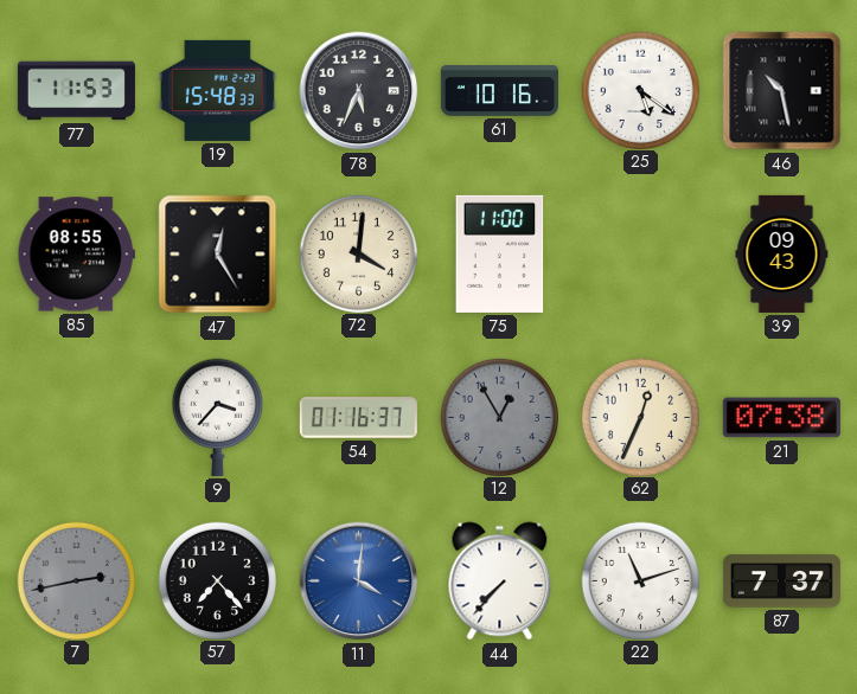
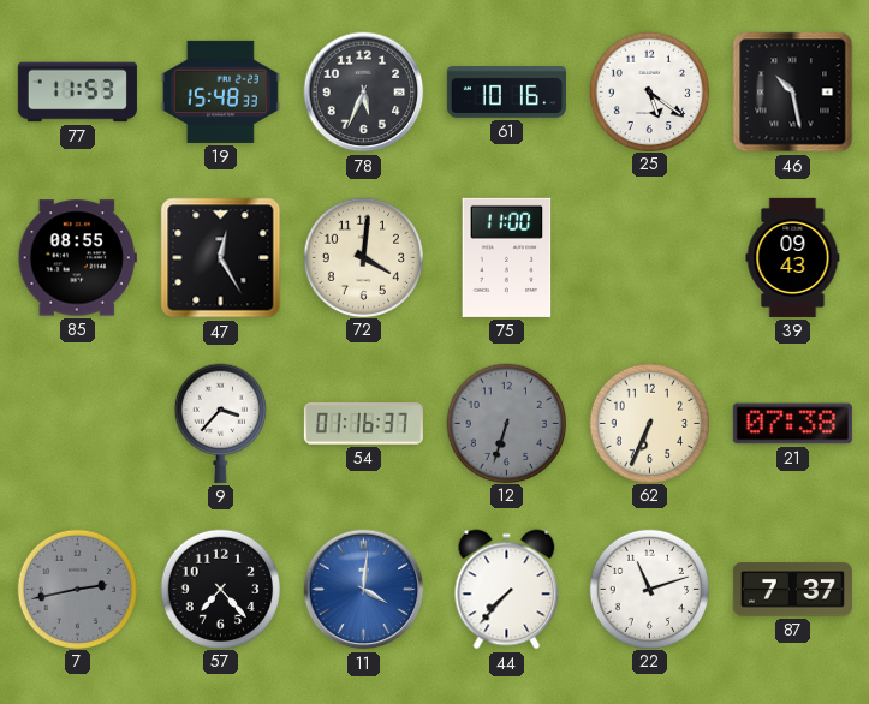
12: 12:55 -> 6:33 (506, 423)
62: 12:34 -> 6:34 (649, 423)
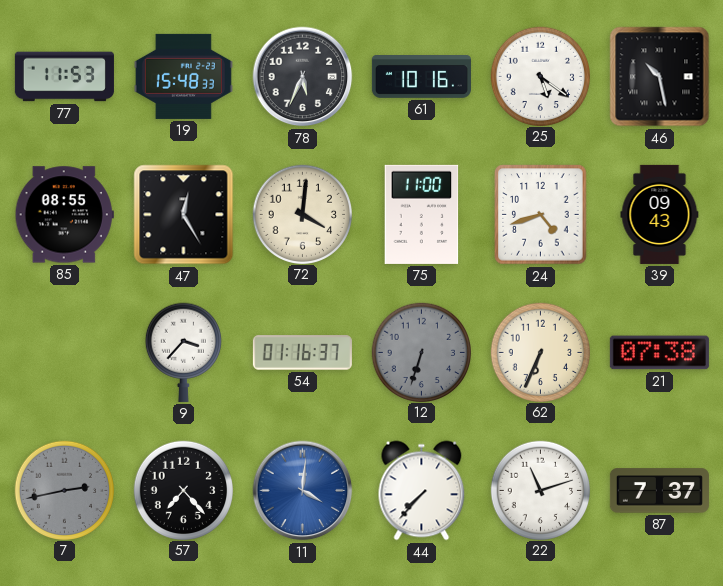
24: none -> 4:42 (541, 215)
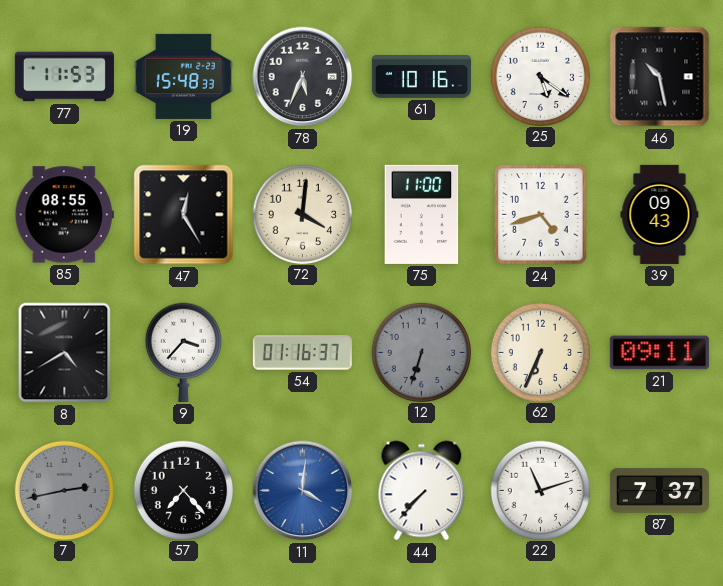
8: none -> 4:40 (65, 353)
21: 07:38 -> 09:11 (659, 353)
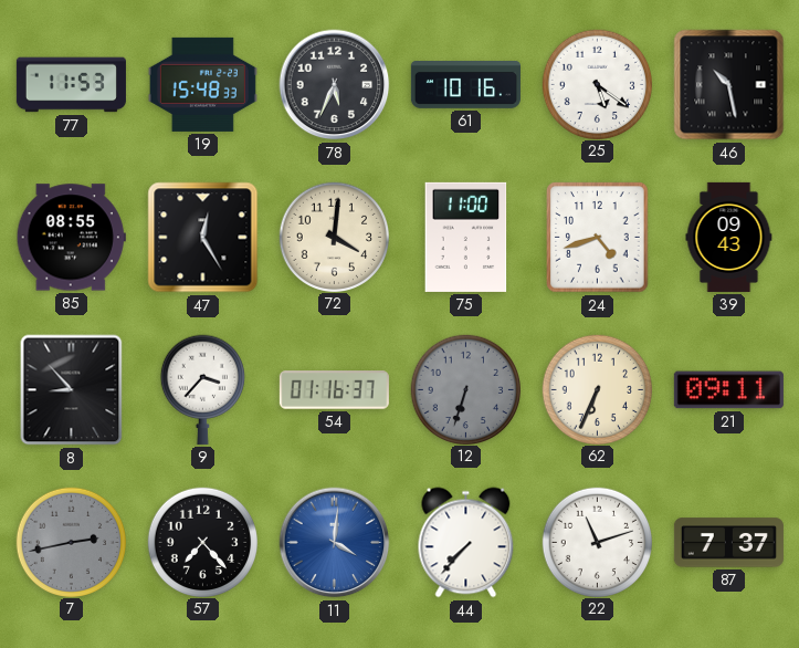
8: 4:40 -> 8:53 (72, 390)
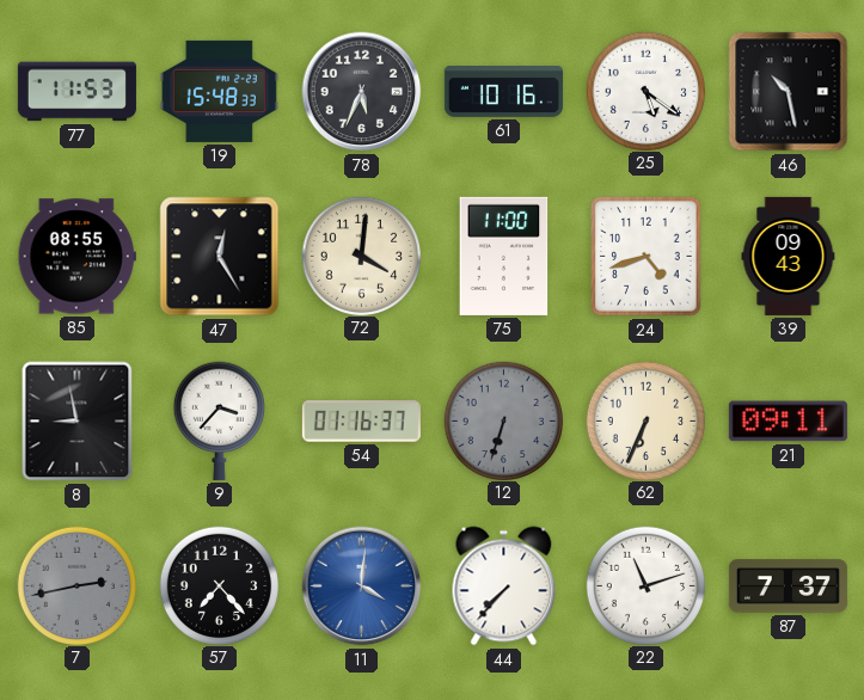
8: 8:53 -> 8:58 (78, 422)
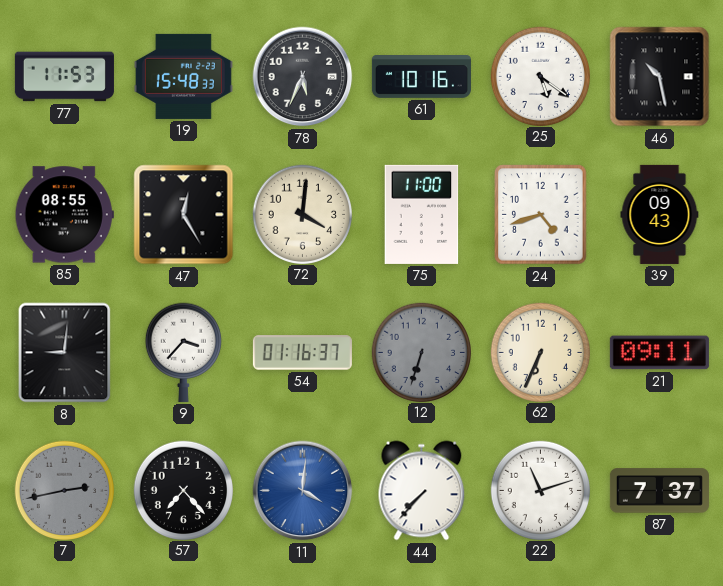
8: 8:58 -> 9:01 (65, 353)
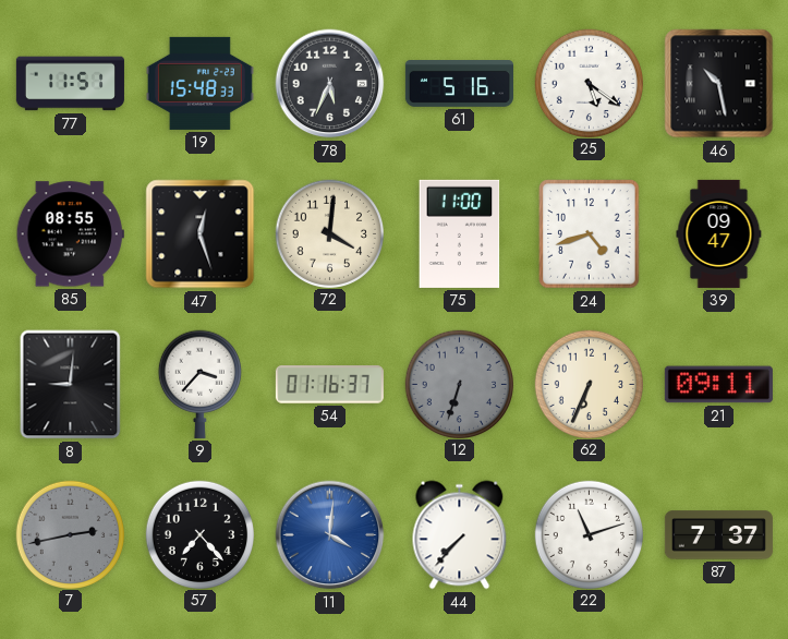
77: 11:53 -> 11:51 (70, 84)
61: 10:16 -> 5:16 (459, 84)
47: 12:25 -> 12:27 (201, 234)
39: 09:43 -> 09:47 (719, 233)
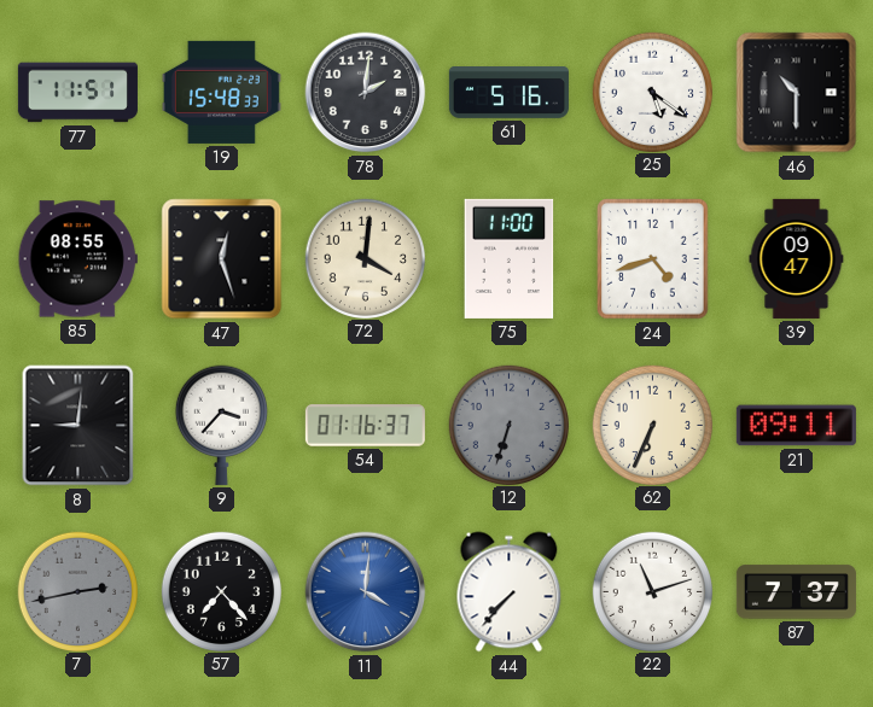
78: 5:34 -> 2:01 (366, 93)
46: 10:28 -> 10:30 (797, 93)
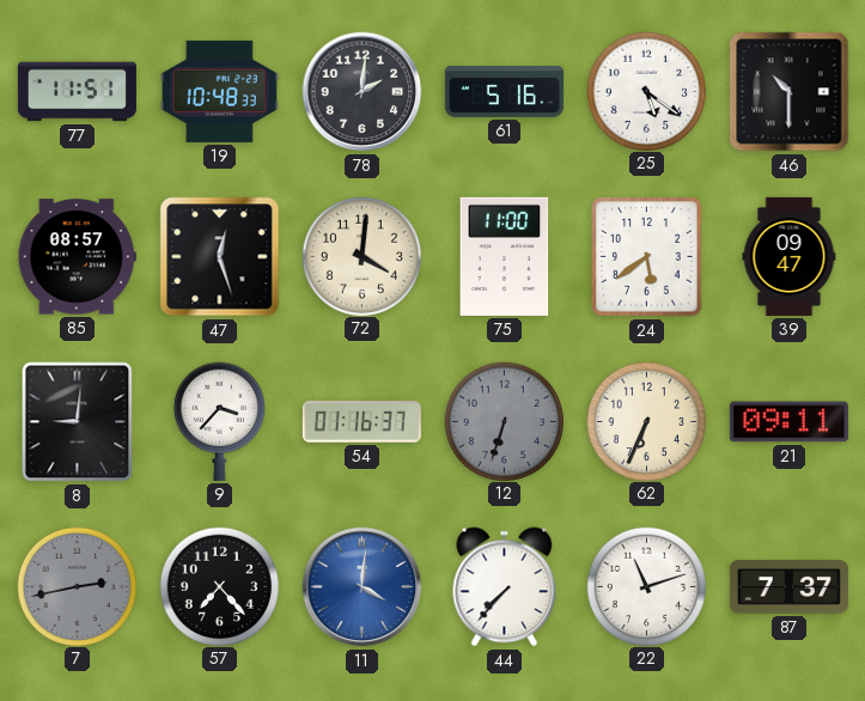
19: 15:48 -> 10:48 (219, 91)
85: 08:55 -> 08:57 (77, 257)
24: 4:42 -> 5:39 (647, 257)
